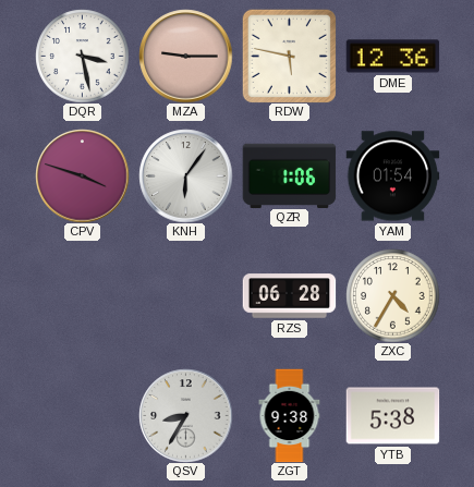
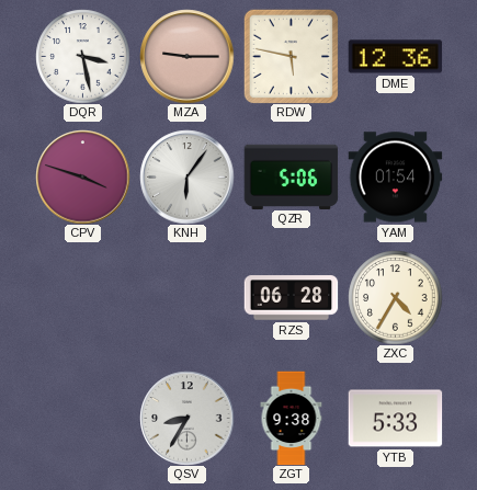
QZR: 1:06 -> 5:06 (291, 176)
YTB: 5:38 -> 5:33 (395, 419)
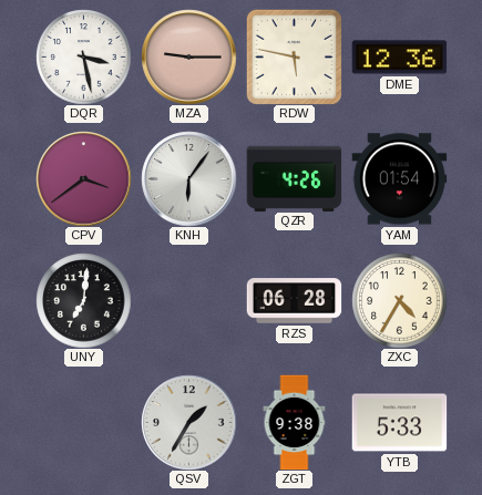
CPV: 3:48 -> 3:39 (83, 178)
QZR: 5:06 -> 4:26 (294, 178)
UNY: none -> 7:01 (83, 300)
QSV: 8:35 -> 1:35 (188, 422)
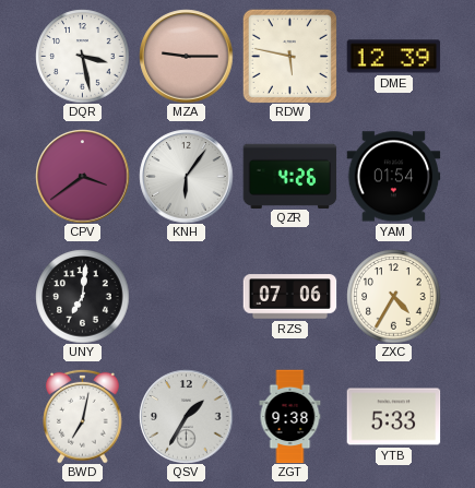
DME: 12:36 -> 12:39 (393, 57)
RZS: 06:28 -> 07:06 (289, 297)
BWD: none -> 7:02 (83, 416)
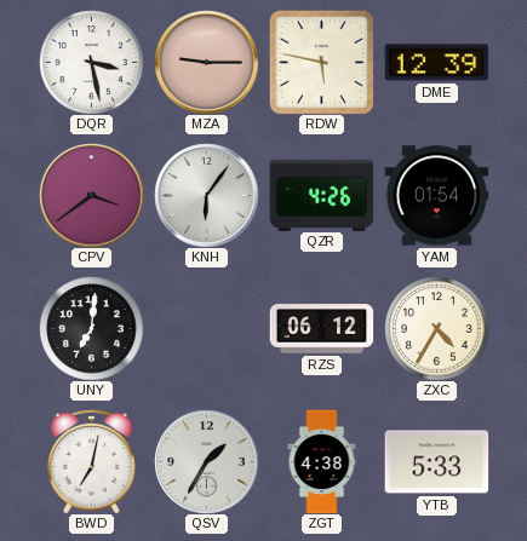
RZS: 07:06 -> 06:12 (321, 329)
ZGT: 9:38 -> 4:38 (322, 461)
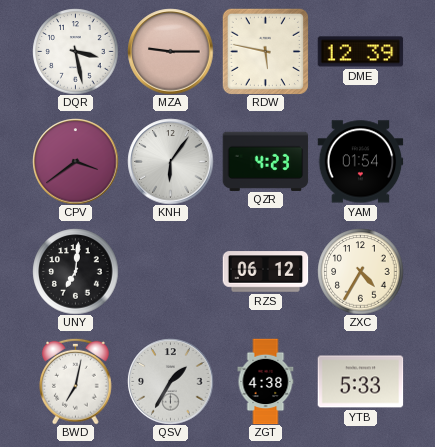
QZR: 4:26 -> 4:23 (265, 161)
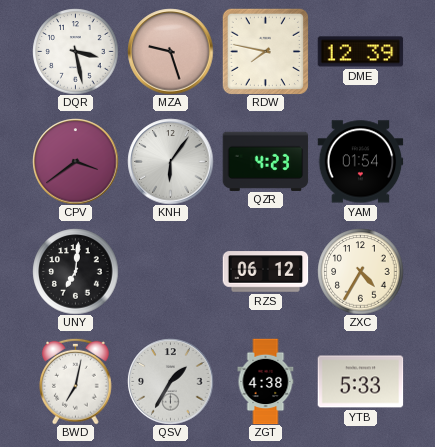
MZA: 9:15 -> 9:27 (170, 51)
RDW: 5:47 -> 7:47 (265, 51)
